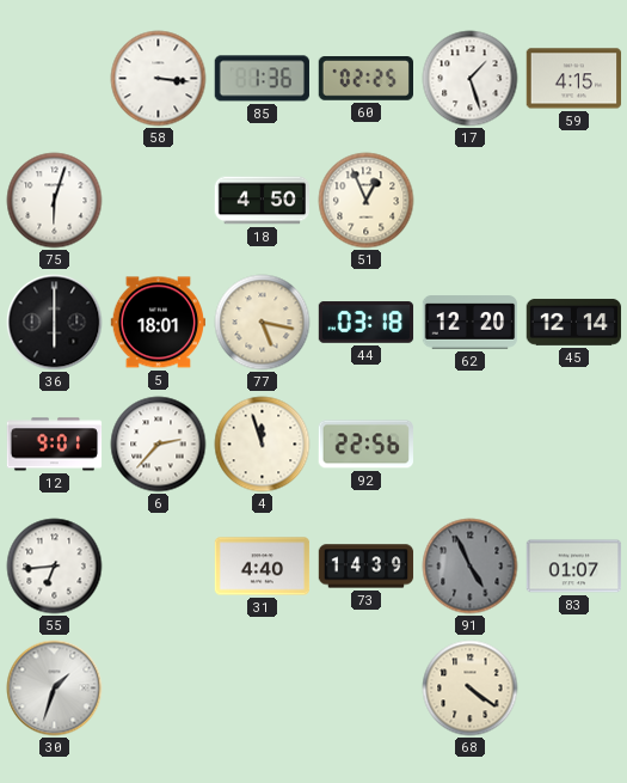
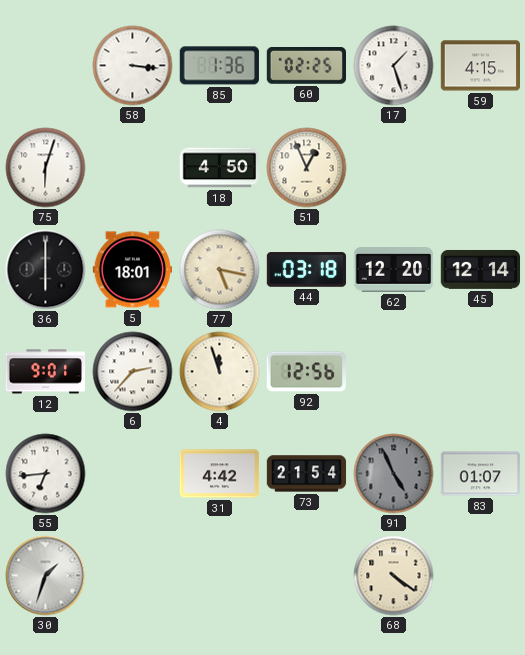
92: 22:56 -> 12:56 (306, 372)
31: 4:40 -> 4:42 (220, 474)
73: 14:39 -> 21:54 (307, 474)
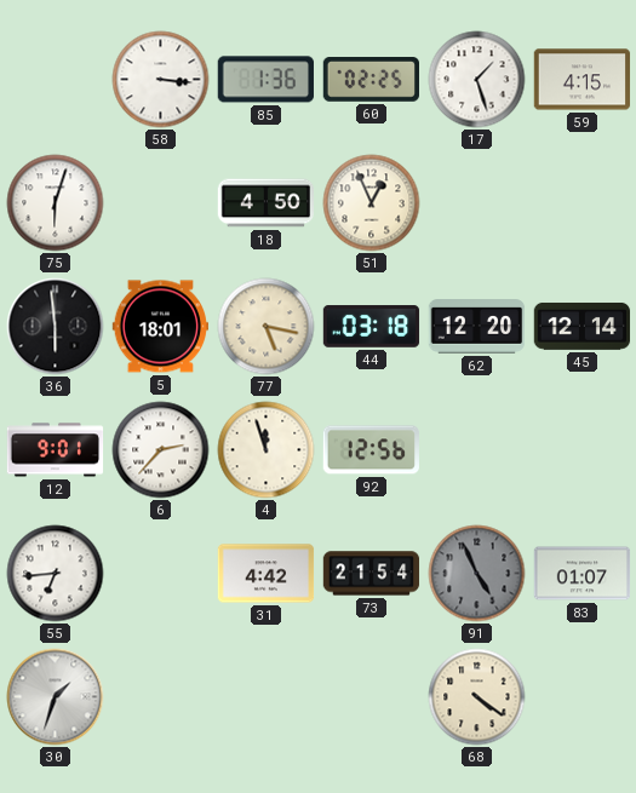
36: 6:00 -> 5:59 (56, 327)
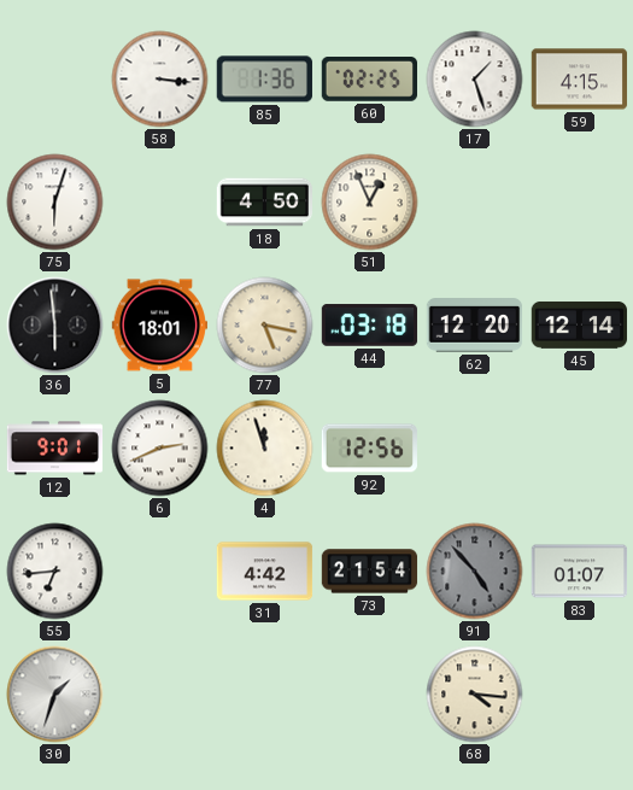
6: 2:37 -> 2:41 (160, 449)
91: 4:56 -> 4:53 (475, 572)
68: 4:21 -> 4:16 (475, 695)
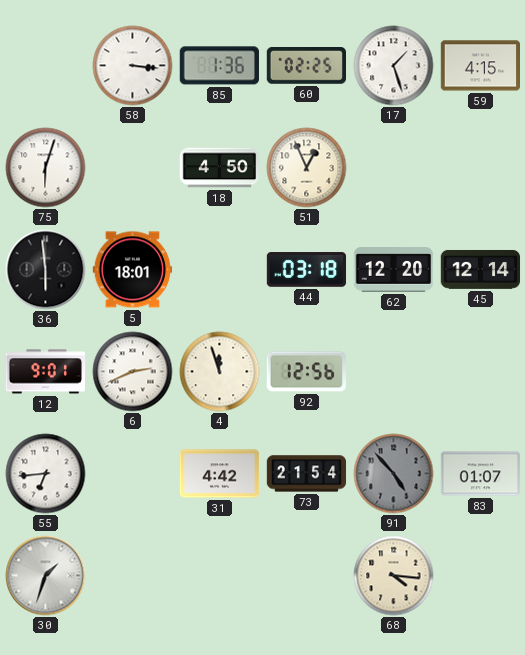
77: 5:17 -> none (265, 326)
